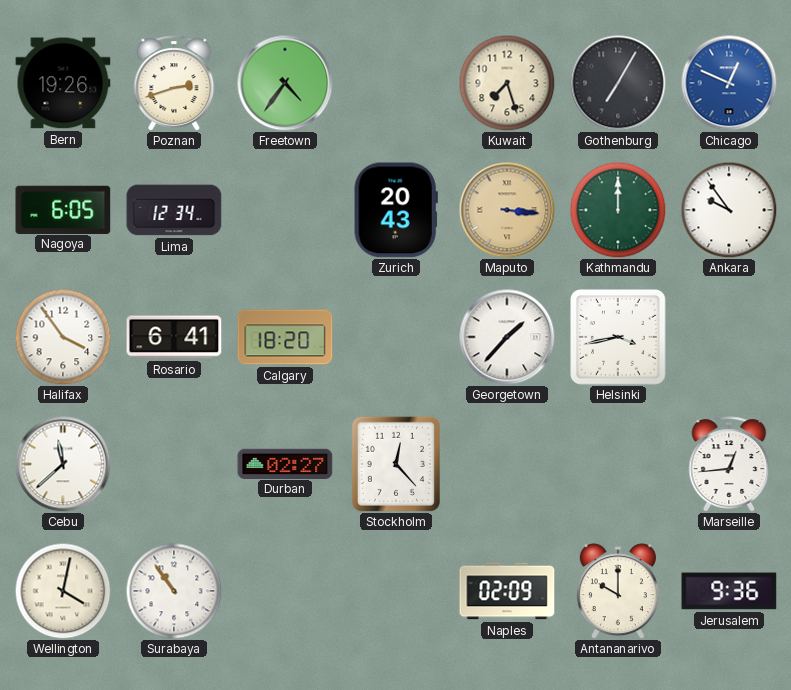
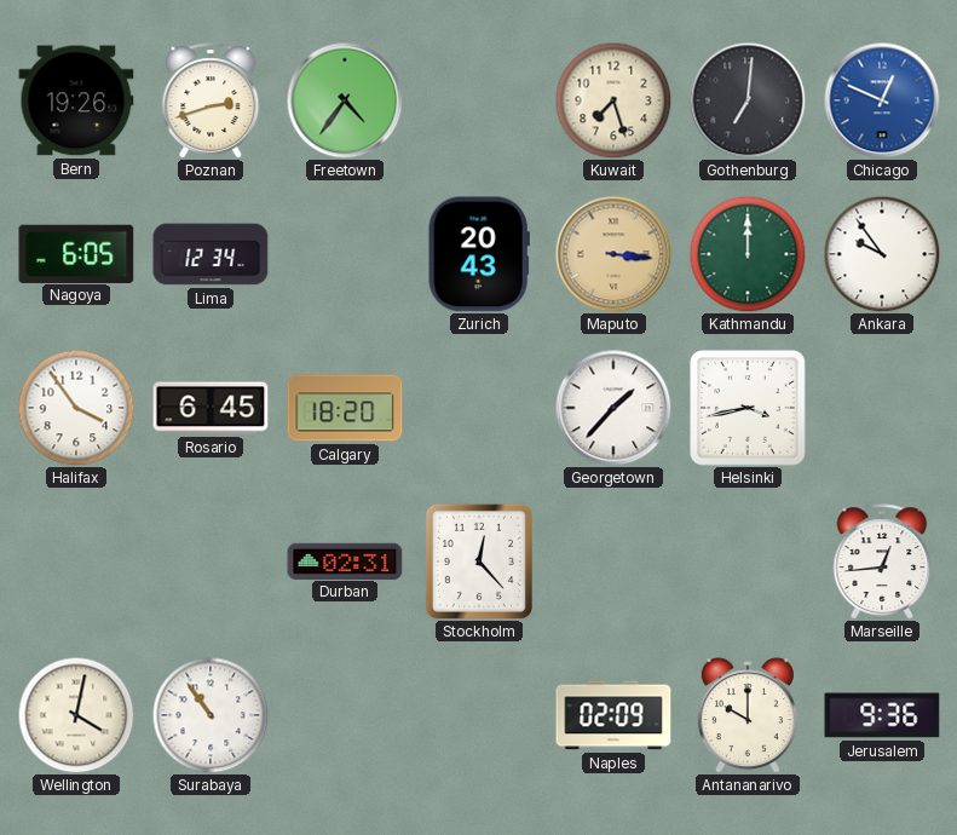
Gothenburg: 7:05 -> 7:01 (748, 100)
Rosario: 6:41 -> 6:45 (211, 408)
Cebu: 11:38 -> none (63, 464)
Durban: 02:27 -> 02:31 (345, 560)
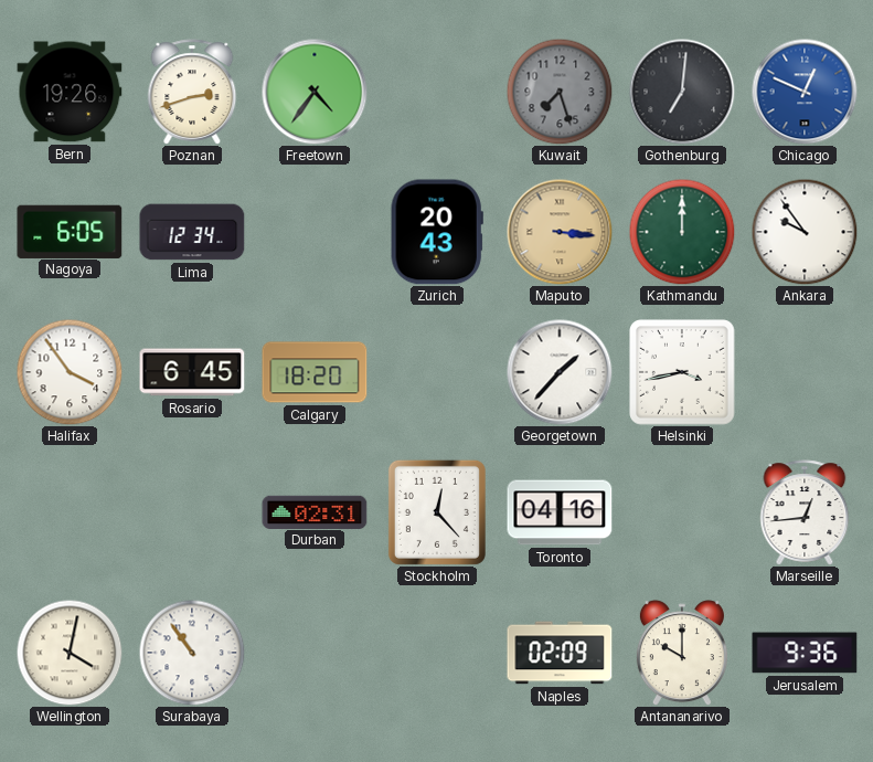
Kuwait dial: cream -> grey (560, 92)
Toronto: none -> 04:16 (560, 512)
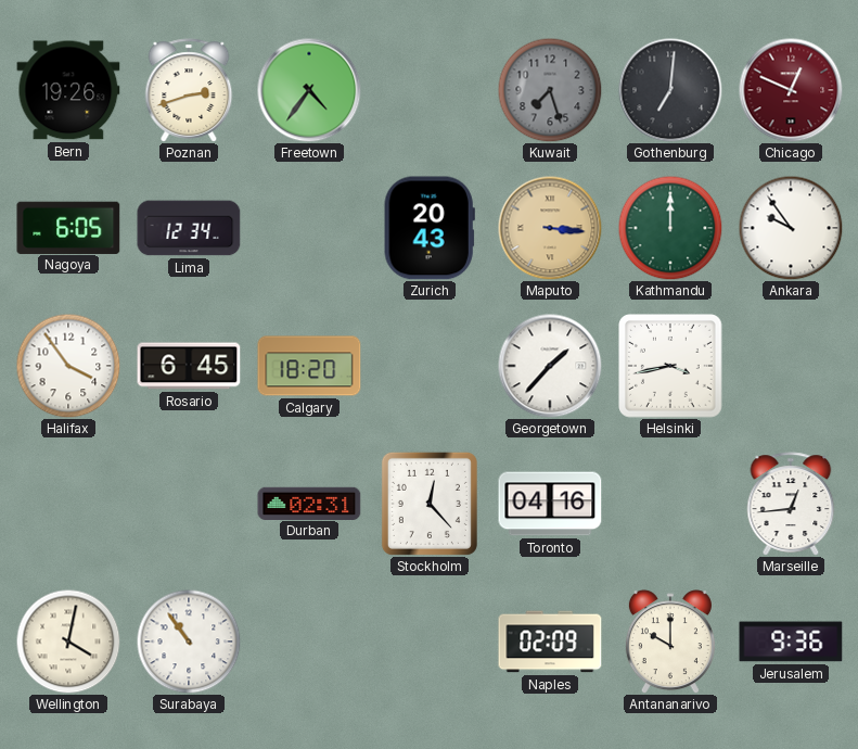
Chicago dial: blue -> burgundy (791, 90)
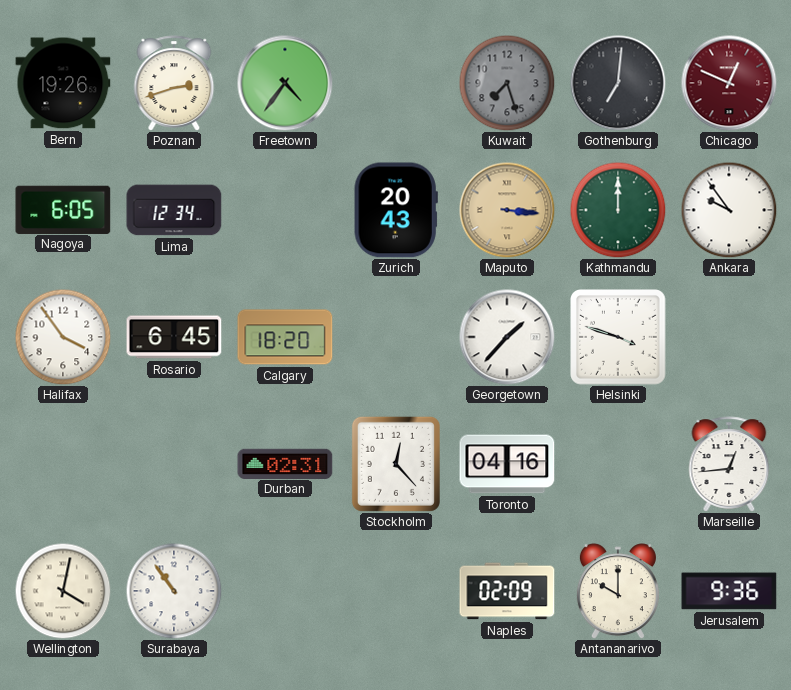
Helsinki: 3:43 -> 3:48 (619, 338)
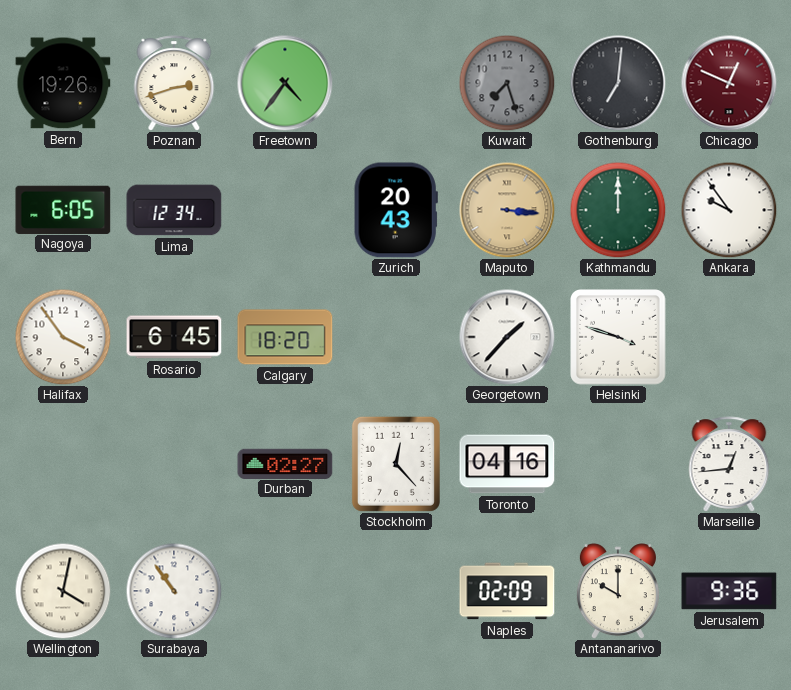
Durban: 02:31 -> 02:27 (285, 463)
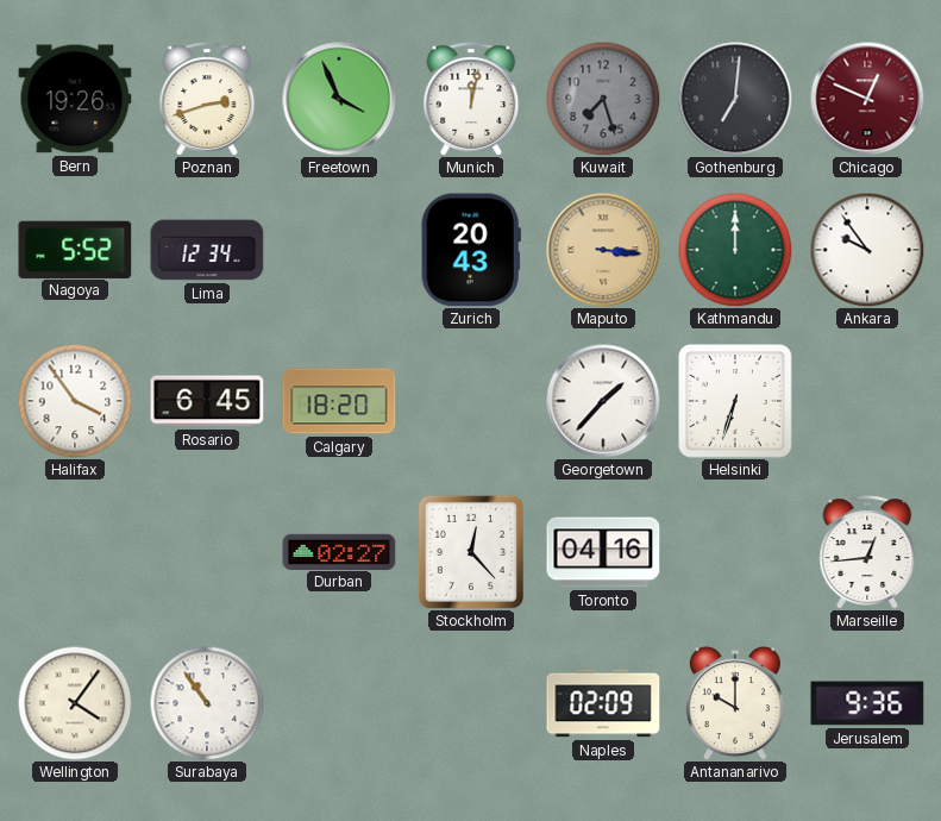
Freetown: 4:36 -> 3:56 (339, 99)
Munich: none -> 12:02 (471, 99)
Nagoya: 6:05 -> 5:52 (75, 249)
Helsinki: 3:48 -> 6:33 (736, 402)
Wellington: 4:02 -> 4:06 (75, 703)
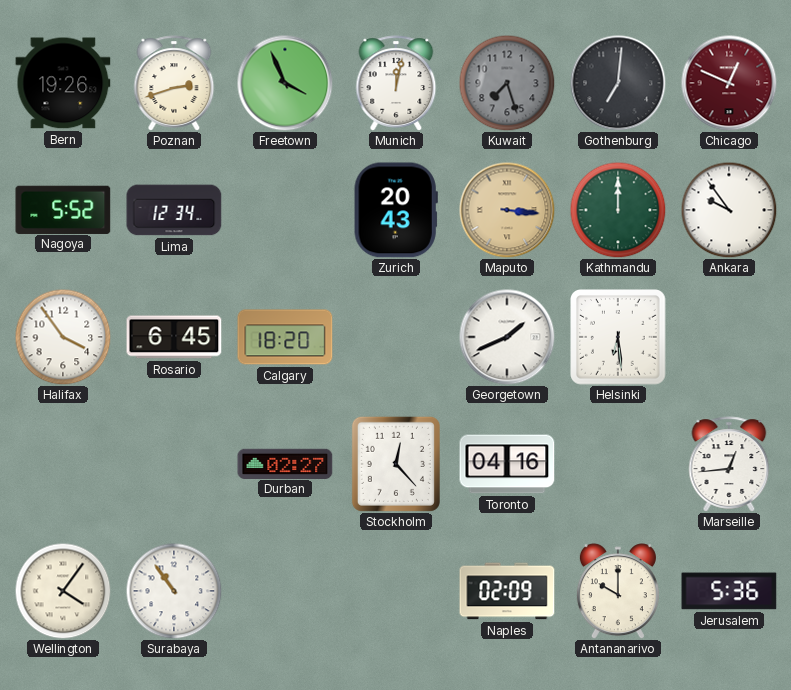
Georgetown: 1:37 -> 1:41 (507, 337)
Helsinki: 6:33 -> 6:29 (619, 338)
Jerusalem: 9:36 -> 5:36 (729, 591)
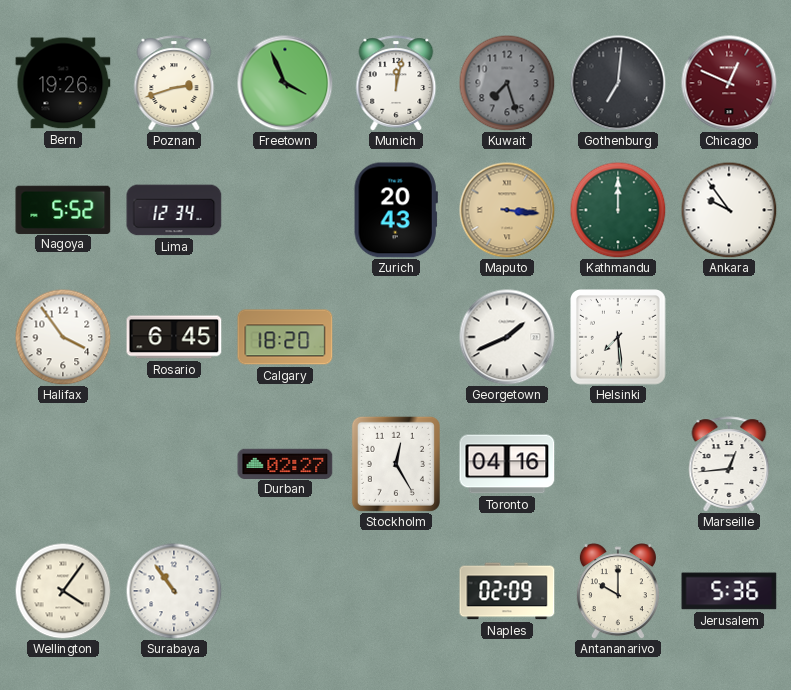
Helsinki: 6:29 -> 7:29 (619, 338)
Stockholm: 12:23 -> 12:25 (396, 464)
